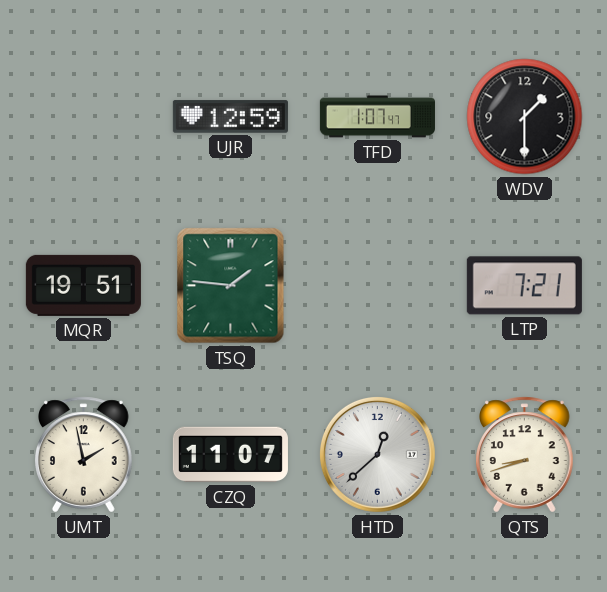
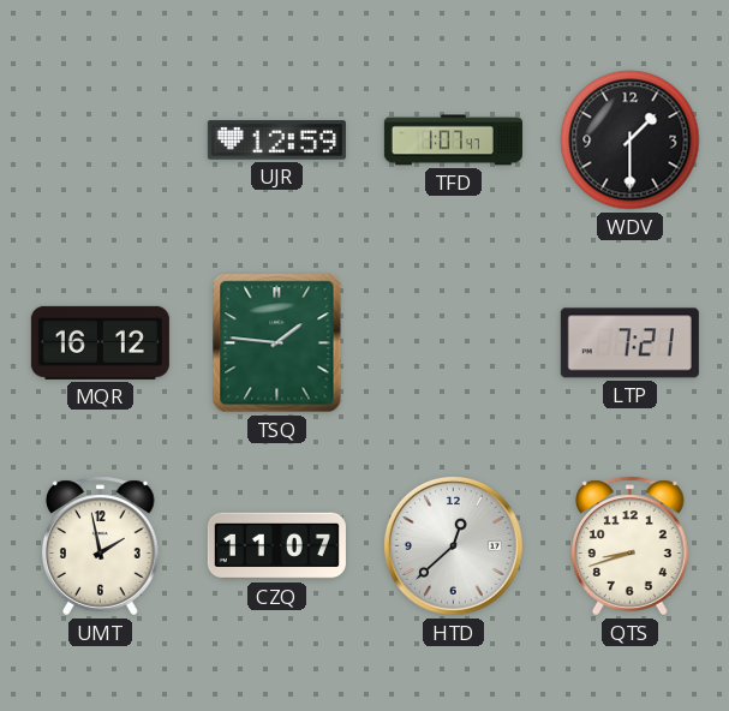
MQR: 19:51 -> 16:12 (100, 342)
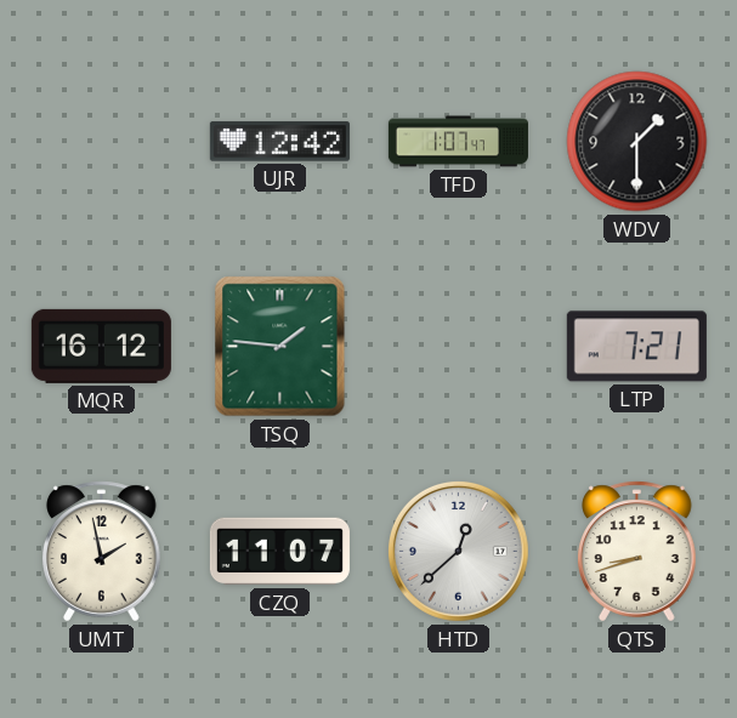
UJR: 12:59 -> 12:42 (279, 142)
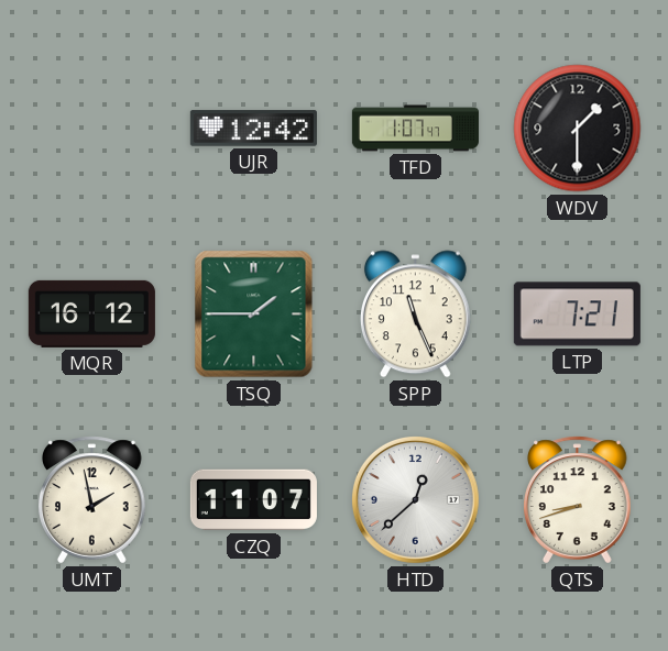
TSQ: 1:46 -> 1:45 (254, 315)
SPP: none -> 11:26 (415, 315)
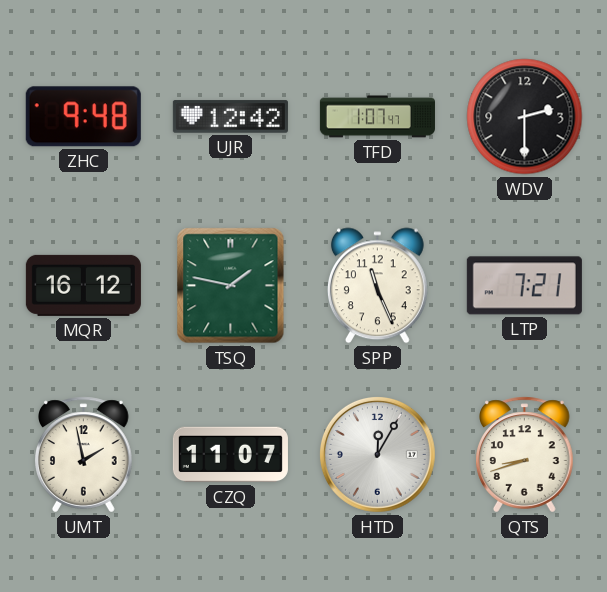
ZHC: none -> 9:48 (83, 117)
WDV: 1:30 -> 2:30 (525, 117)
TSQ: 1:45 -> 1:47 (231, 286)
HTD: 12:38 -> 12:05 (377, 454)
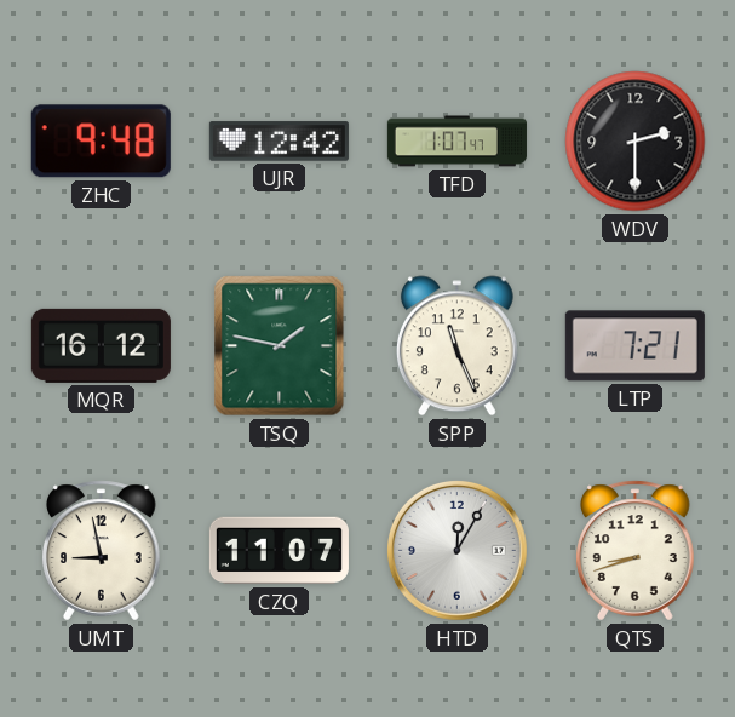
UMT: 1:58 -> 8:58 (102, 551)
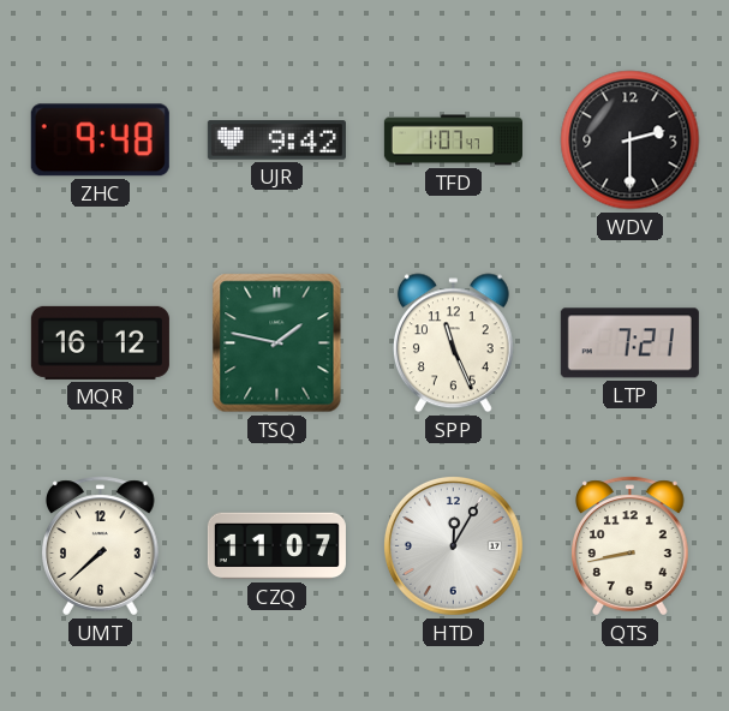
UJR: 12:42 -> 9:42 (276, 141)
UMT: 8:58 -> 7:38 (101, 546)
QTS: 8:42 -> 8:43 (631, 546)
